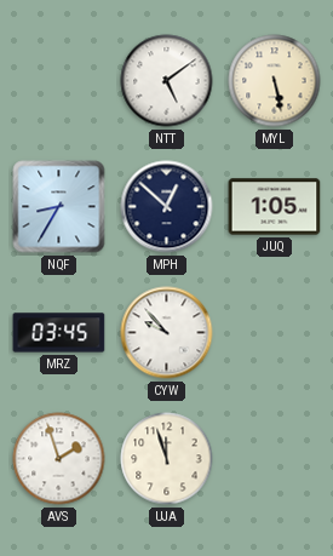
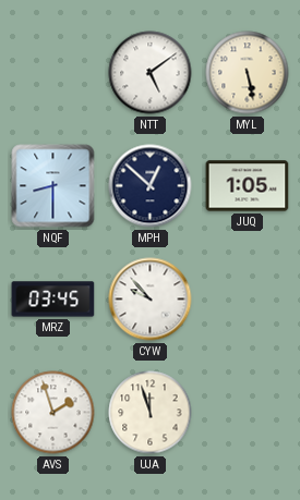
NQF: 8:35 -> 8:30 (53, 186)
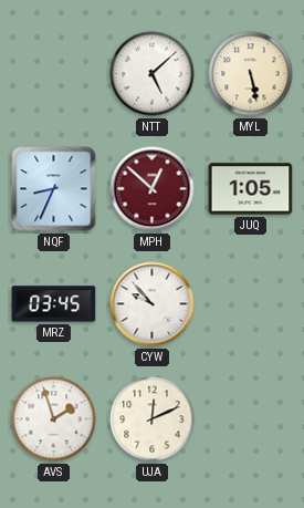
NTT: 5:09 -> 5:08 (153, 74)
NQF: 8:30 -> 8:34 (54, 189)
MPH dial: navy -> burgundy (153, 189)
UJA: 11:57 -> 12:11 (153, 419)
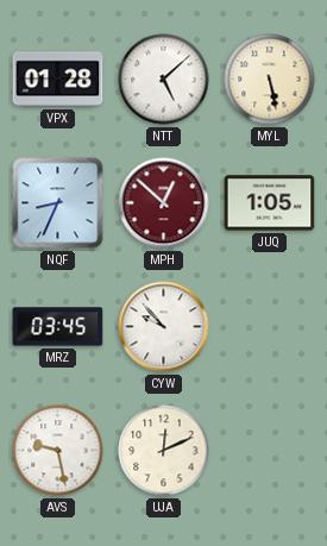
VPX: none -> 01:28 (58, 80)
AVS: 1:57 -> 9:28 (58, 451)
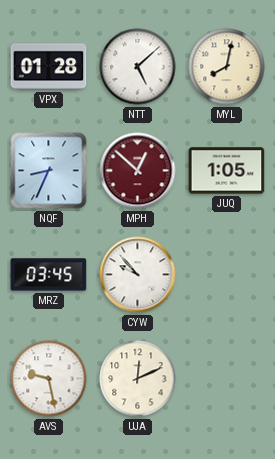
MYL: 5:28 -> 8:02 (227, 67)
